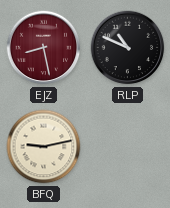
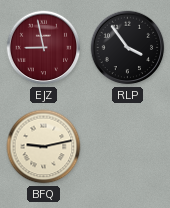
EJZ: 8:28 -> 8:58 (44, 48)
RLP: 10:49 -> 3:54 (128, 48)
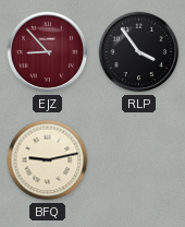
EJZ: 8:58 -> 8:53 (48, 52)
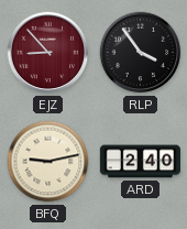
ARD: none -> 2:40 (140, 162)
